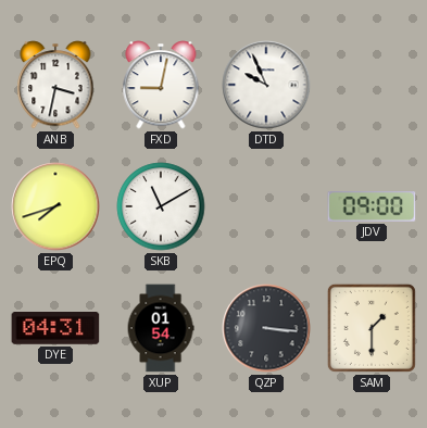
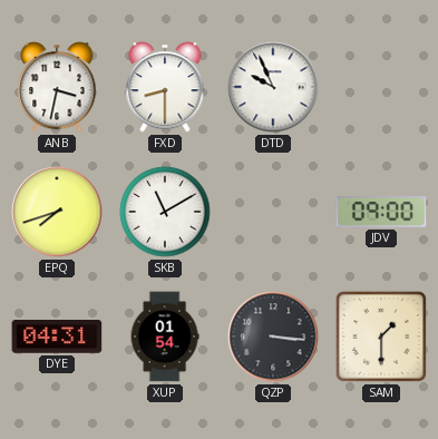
FXD: 9:02 -> 8:30 (165, 87)
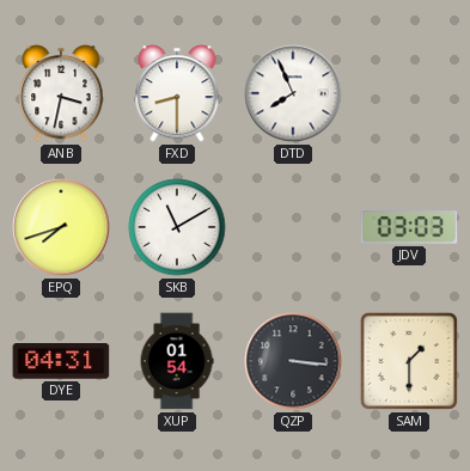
DTD: 9:56 -> 7:56 (293, 93)
JDV: 09:00 -> 03:03 (409, 228)
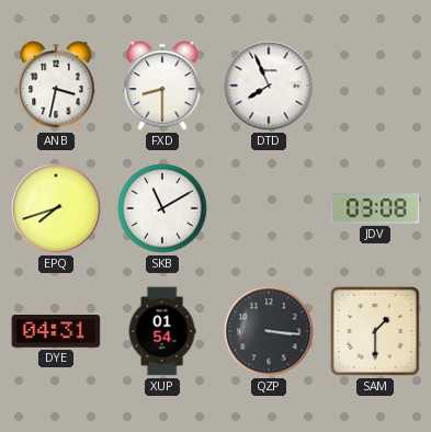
JDV: 03:03 -> 03:08 (375, 209)
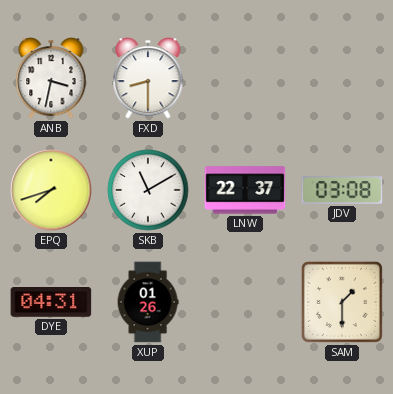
DTD: 7:56 -> none (269, 86)
LNW: none -> 22:37 (245, 190)
XUP: 01:54 -> 01:26 (148, 302)
QZP: 3:16 -> none (269, 331)
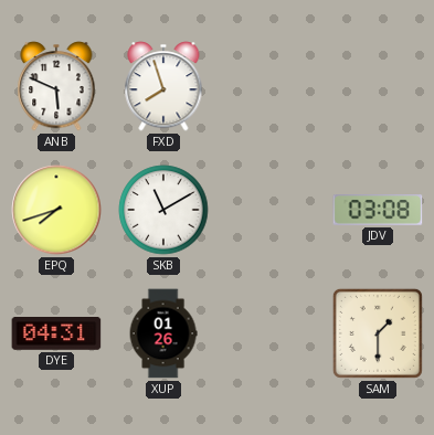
ANB: 3:32 -> 5:49 (56, 86)
FXD: 8:30 -> 7:57 (163, 86)
LNW: 22:37 -> none (245, 190)
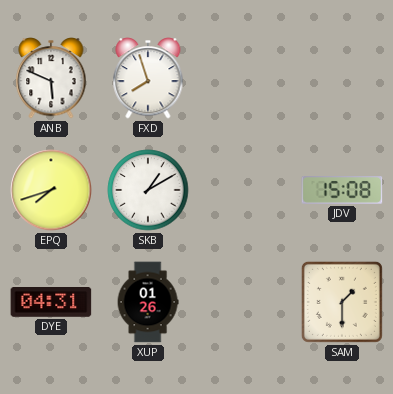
SKB: 11:10 -> 1:10 (148, 190)
JDV: 03:08 -> 15:08 (342, 191)
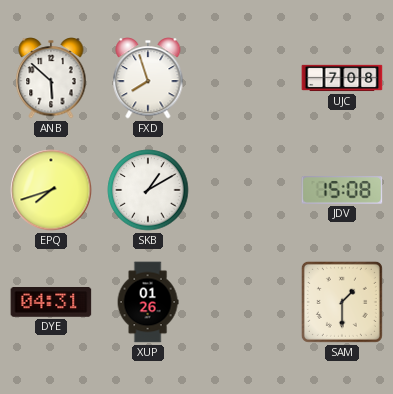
ANB: 5:49 -> 5:52 (51, 78)
UJC: none -> 7:08 (342, 78)
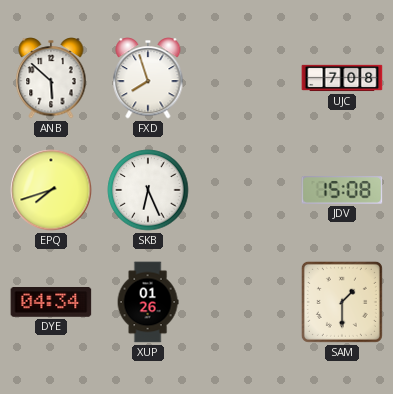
SKB: 1:10 -> 6:26 (148, 190)
DYE: 04:31 -> 04:34 (51, 303)
